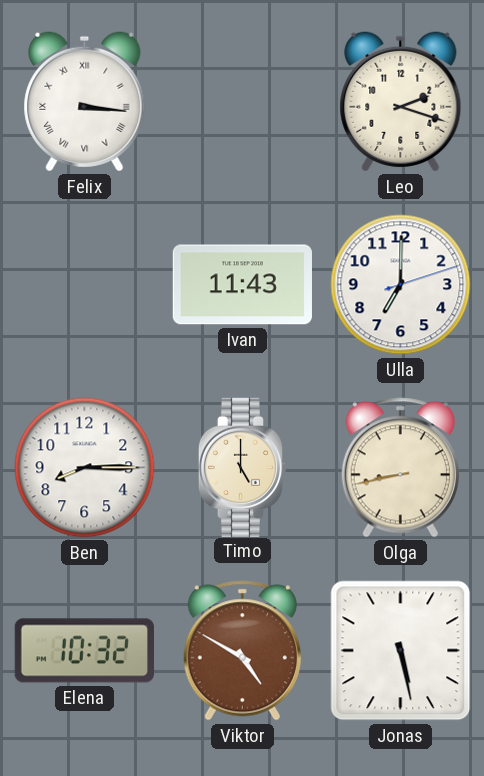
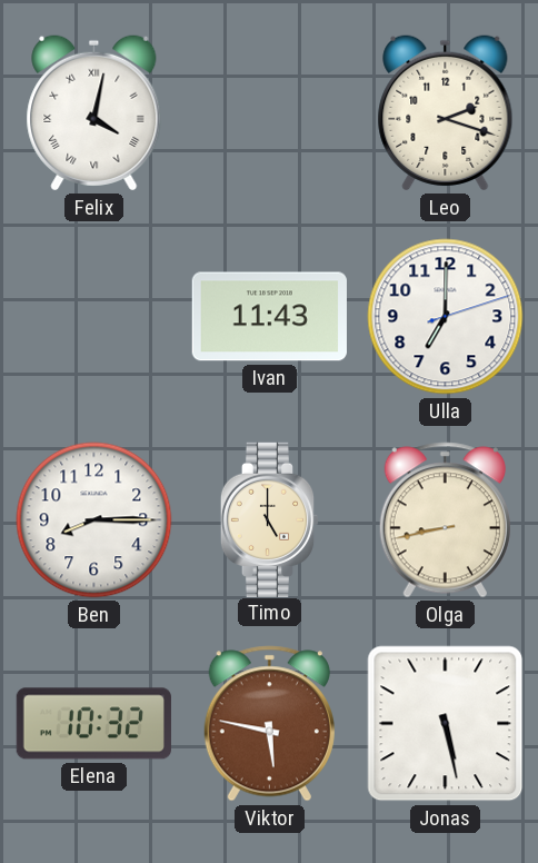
Felix: 3:16 -> 4:02 (94, 113)
Viktor: 4:50 -> 5:47 (269, 724)
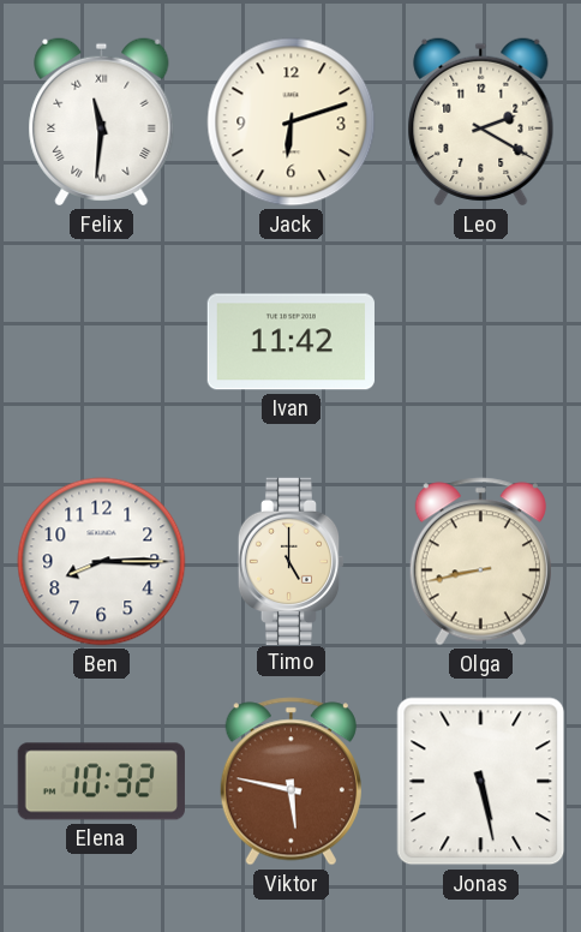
Felix: 4:02 -> 11:31 (102, 123)
Jack: none -> 6:12 (292, 123)
Leo: 2:18 -> 2:20 (481, 123)
Ivan: 11:43 -> 11:42 (290, 342)
Ulla: 7:00 -> none (446, 317)
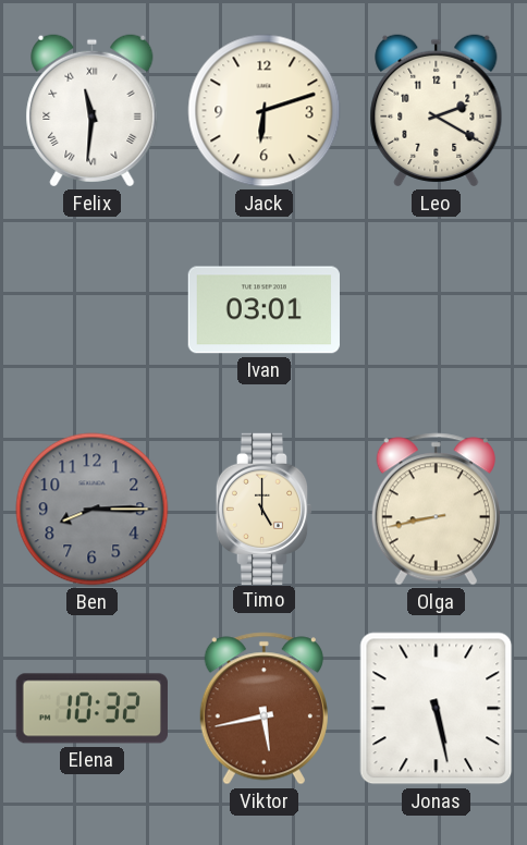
Ivan: 11:42 -> 03:01 (263, 310)
Ben dial: white -> grey (93, 510)
Viktor: 5:47 -> 5:43 (263, 709)
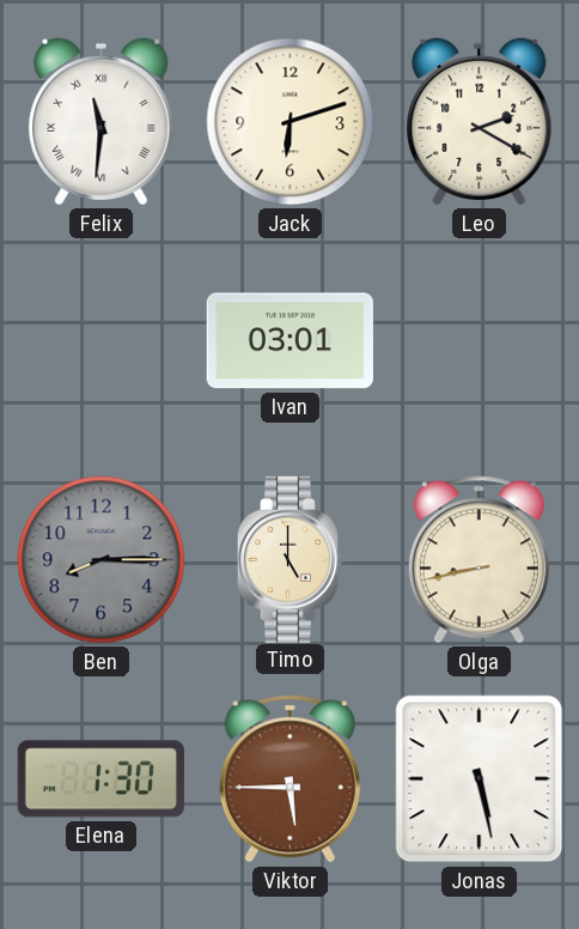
Elena: 10:32 -> 1:30 (100, 779)
Viktor: 5:43 -> 5:45 (289, 779)
